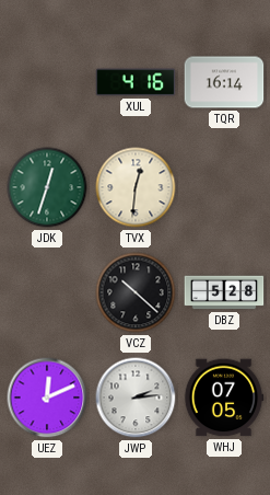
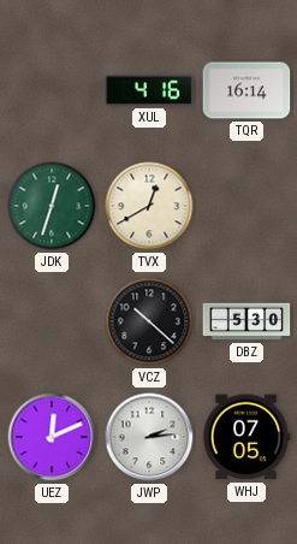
TVX: 12:31 -> 12:40 (149, 206)
DBZ: 5:28 -> 5:30 (246, 321)
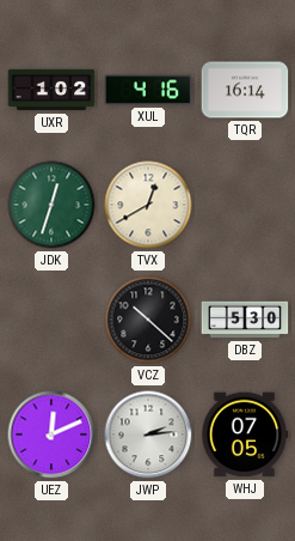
UXR: none -> 1:02 (51, 90)
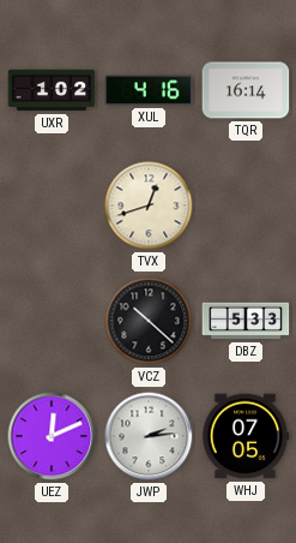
JDK: 12:33 -> none (51, 205)
TVX: 12:40 -> 12:42 (149, 205)
DBZ: 5:30 -> 5:33 (246, 321)
